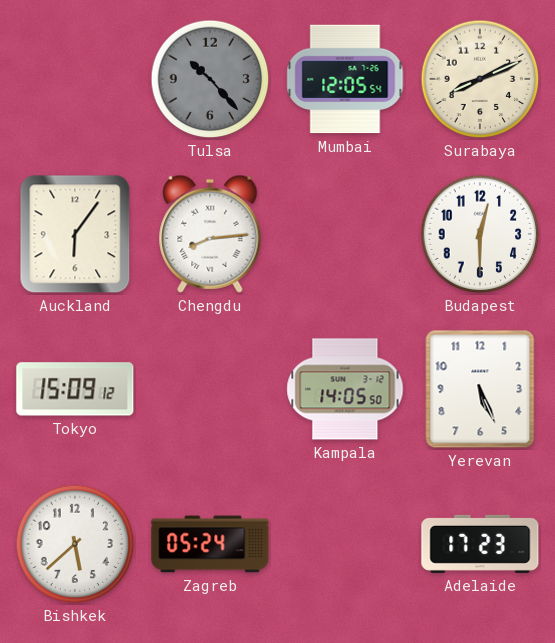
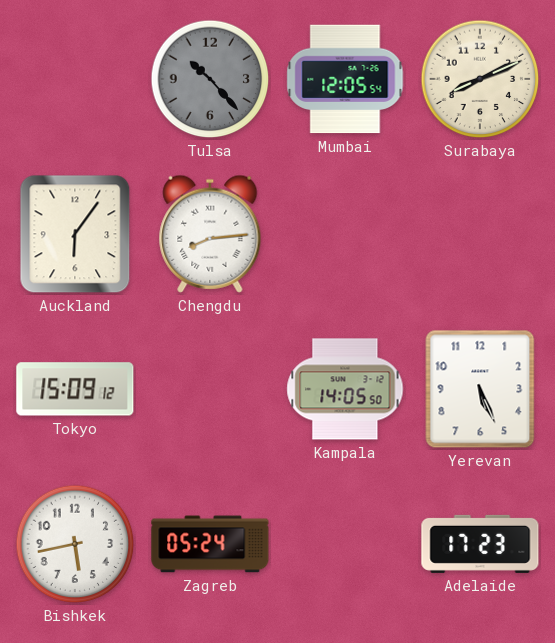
Budapest: 12:30 -> none (480, 234)
Bishkek: 5:38 -> 5:43 (75, 544)
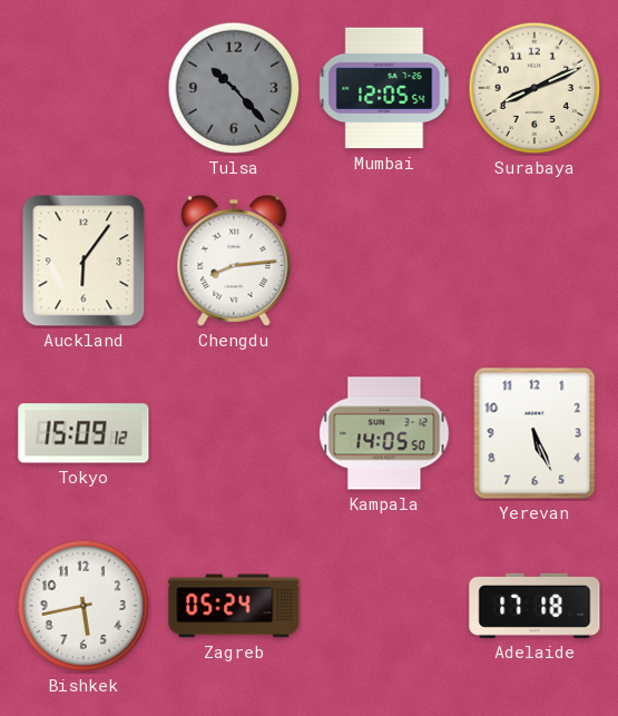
Adelaide: 17:23 -> 17:18 (534, 606)
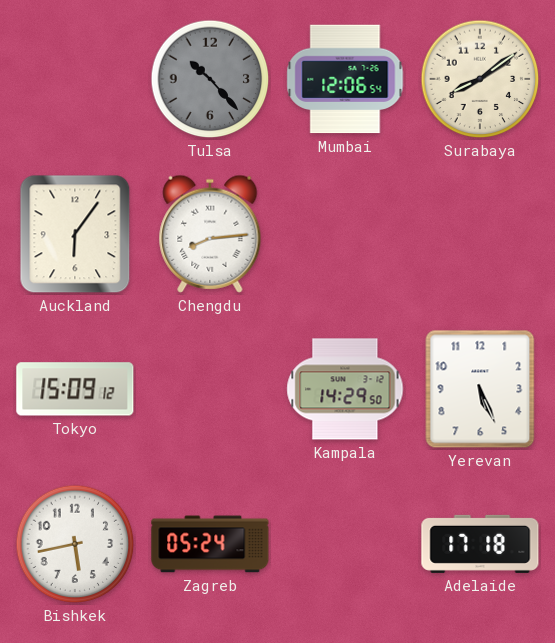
Mumbai: 12:05 -> 12:06 (345, 79)
Surabaya: 8:11 -> 8:09 (480, 79)
Kampala: 14:05 -> 14:29 (345, 389)
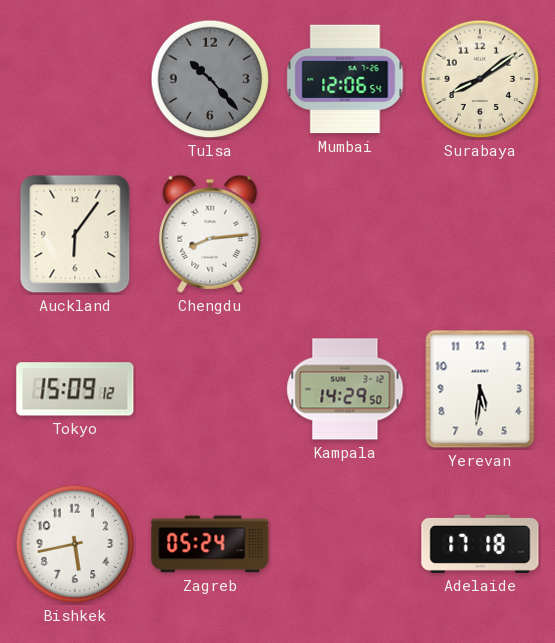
Yerevan: 5:26 -> 5:31 (480, 389)
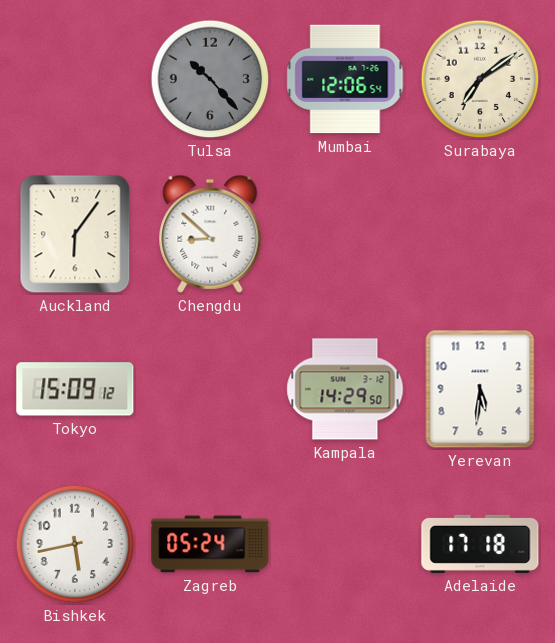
Surabaya: 8:09 -> 7:09 (480, 79)
Chengdu: 8:14 -> 8:52 (210, 234)
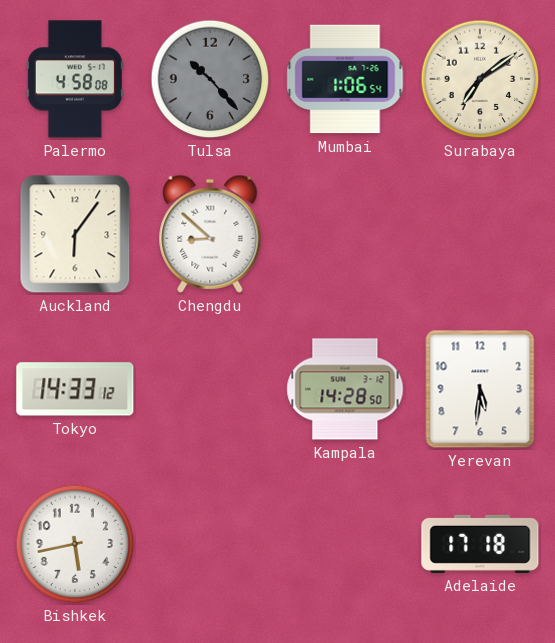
Palermo: none -> 4:58 (75, 79)
Mumbai: 12:06 -> 1:06 (345, 79)
Tokyo: 15:09 -> 14:33 (75, 389)
Kampala: 14:29 -> 14:28 (345, 389)
Zagreb: 05:24 -> none (210, 544)
